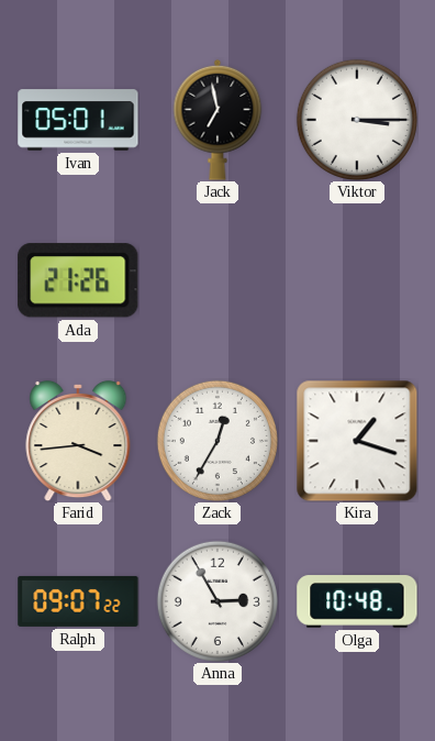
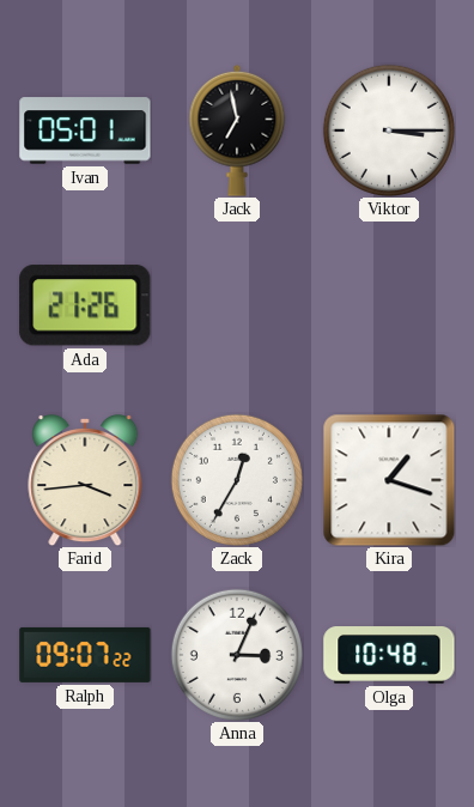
Anna: 2:55 -> 3:04 (237, 655)
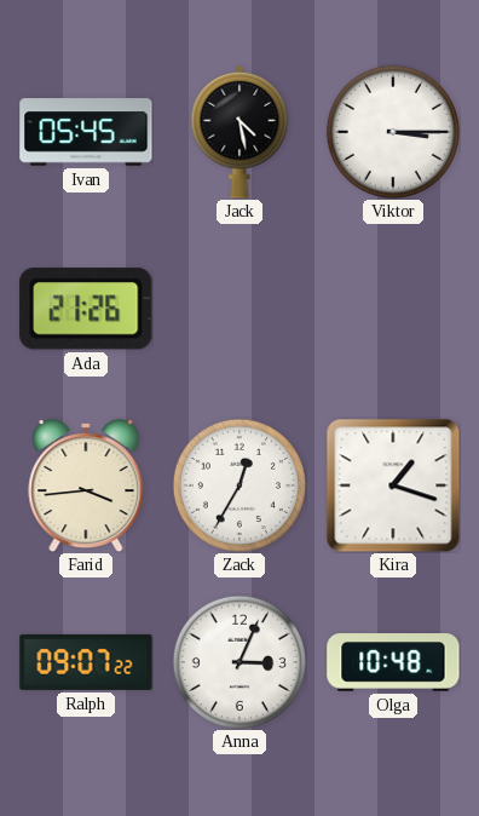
Ivan: 05:01 -> 05:45 (86, 132)
Jack: 6:58 -> 4:28 (239, 132)
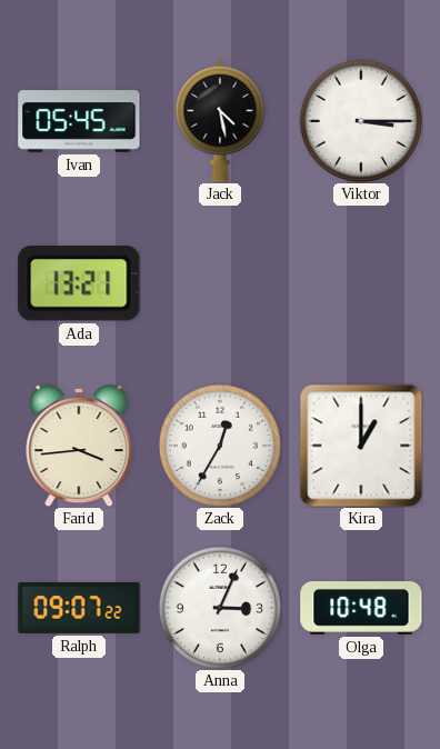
Ada: 21:26 -> 13:21 (79, 283)
Kira: 1:18 -> 1:00 (361, 446)
